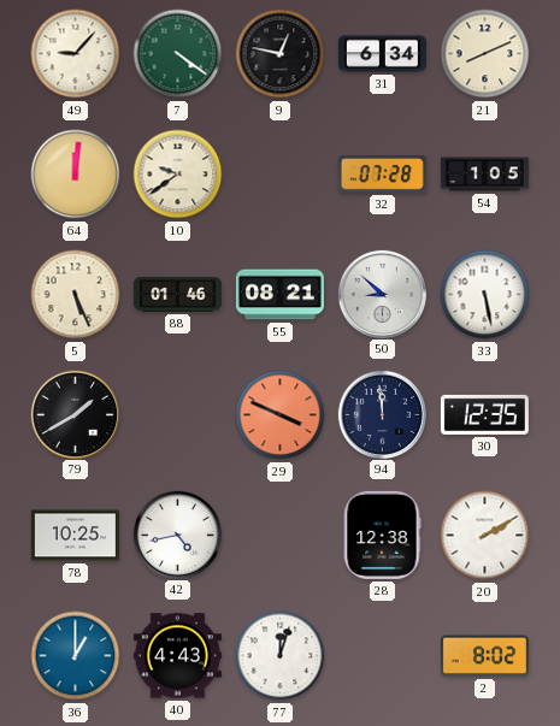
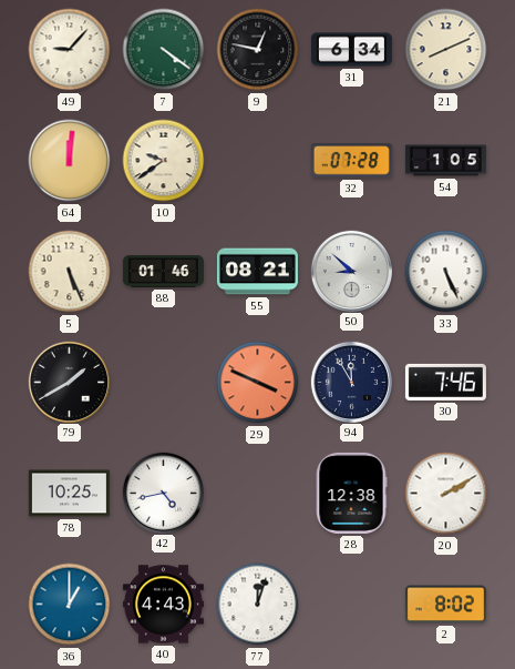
33: 5:28 -> 5:26 (446, 272)
94: 11:59 -> 11:55 (351, 382)
30: 12:35 -> 7:46 (445, 382)
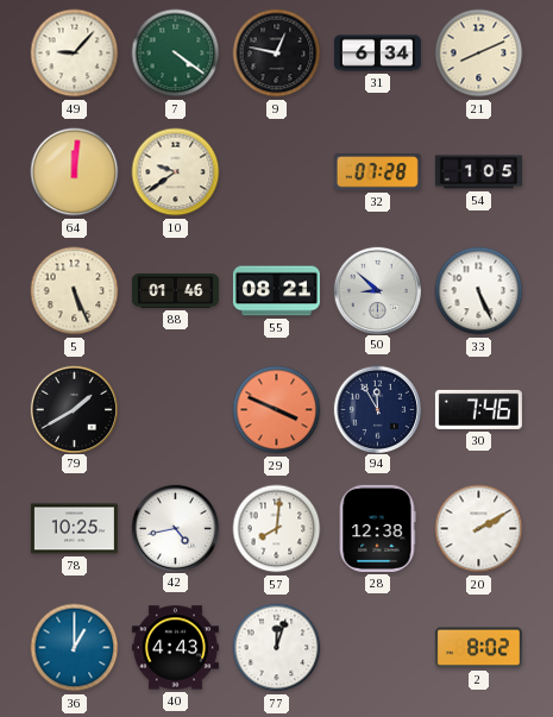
57: none -> 8:01 (277, 529)
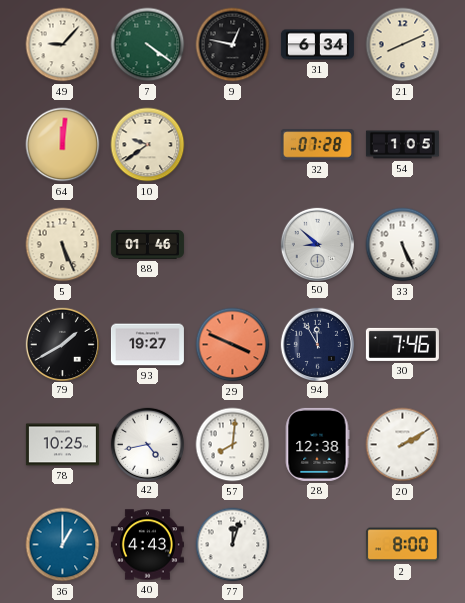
55: 08:21 -> none (276, 291)
93: none -> 19:27 (147, 345)
2: 8:02 -> 8:00 (402, 545)
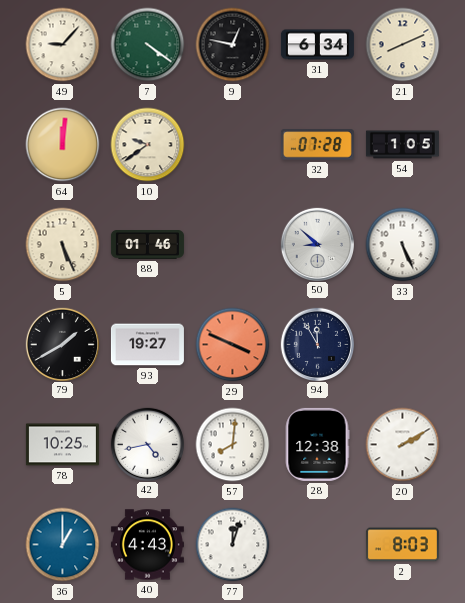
30: 7:46 -> none (402, 344)
2: 8:00 -> 8:03 (402, 545)
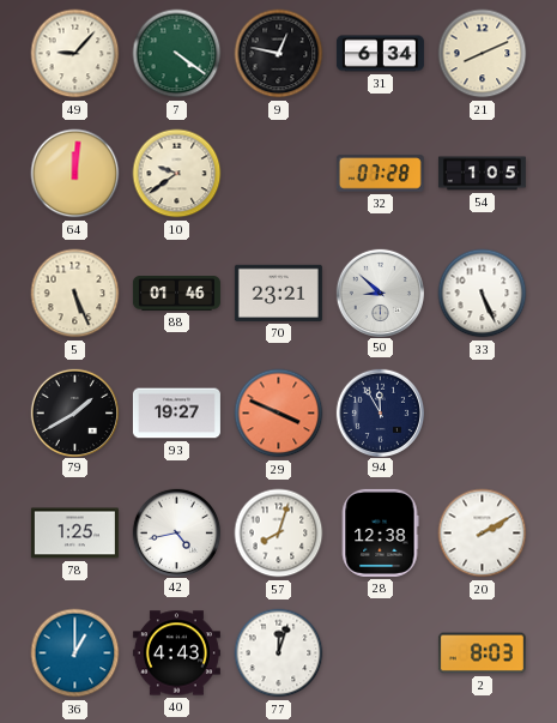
70: none -> 23:21 (278, 293)
78: 10:25 -> 1:25 (74, 534)
57: 8:01 -> 8:03 (279, 534)
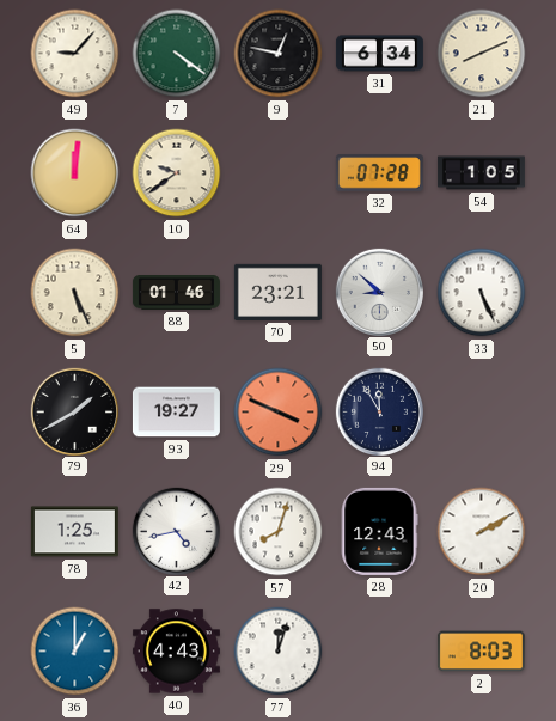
28: 12:38 -> 12:43 (379, 531)
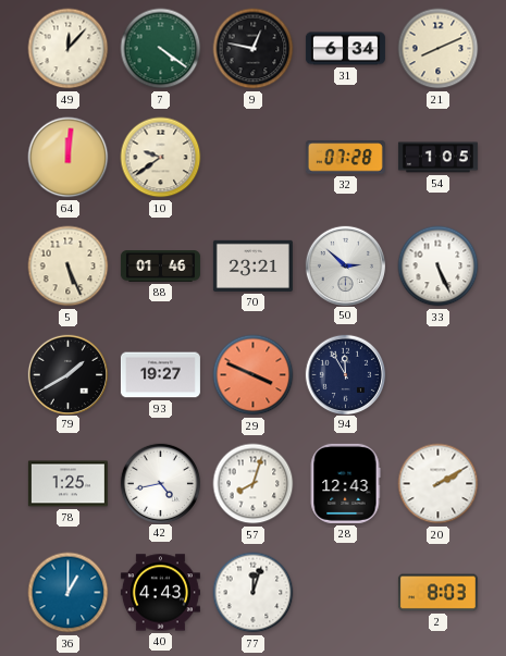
49: 9:07 -> 12:07 (69, 49)
50: 8:52 -> 2:52 (345, 265)
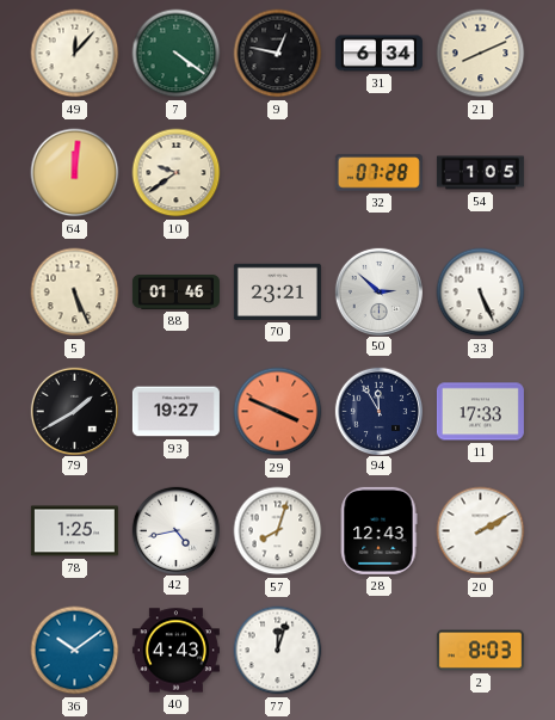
11: none -> 17:33 (480, 412)
36: 1:00 -> 10:09 (75, 651)
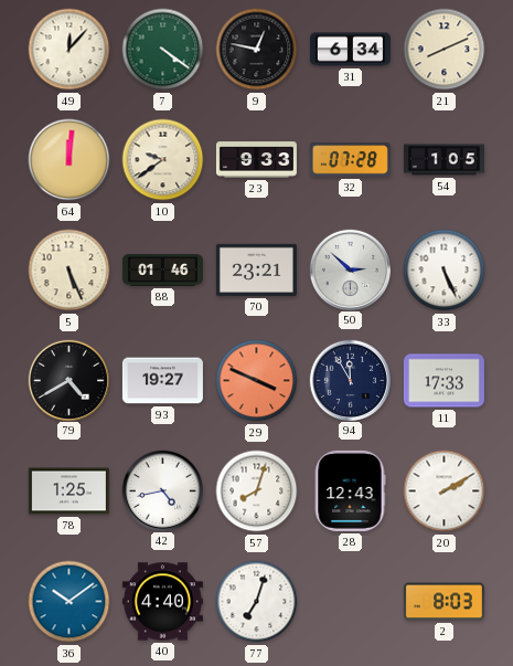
23: none -> 9:33 (256, 160)
79: 1:40 -> 4:40 (68, 380)
40: 4:43 -> 4:40 (162, 602)
77: 12:03 -> 7:03 (257, 602)
